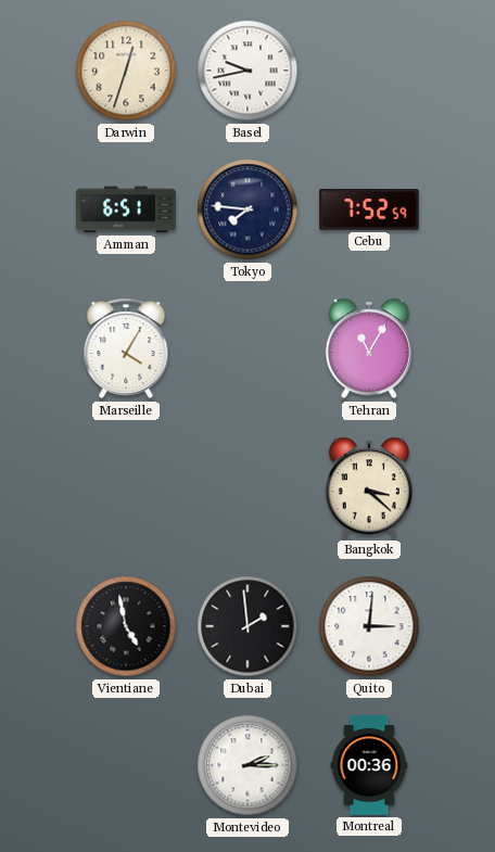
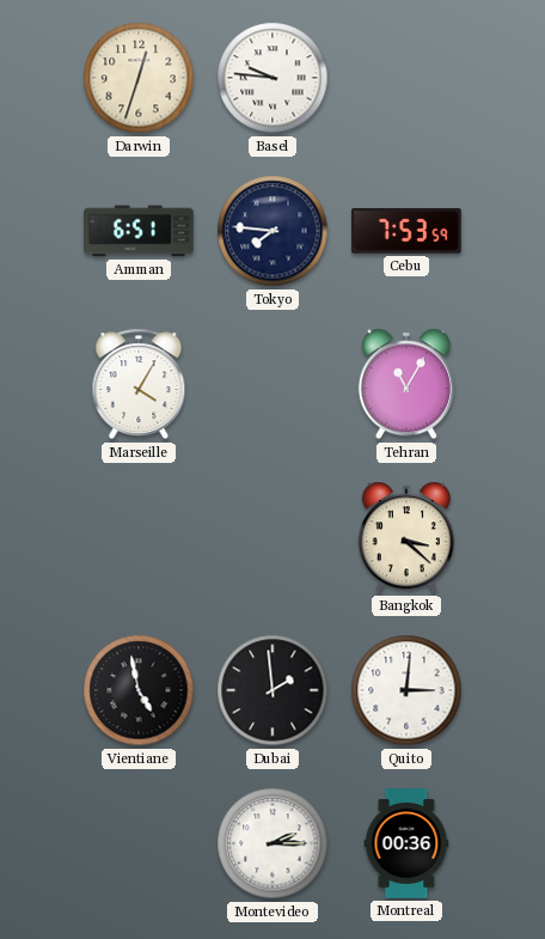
Basel: 9:43 -> 9:46 (272, 78)
Cebu: 7:52 -> 7:53 (408, 231)
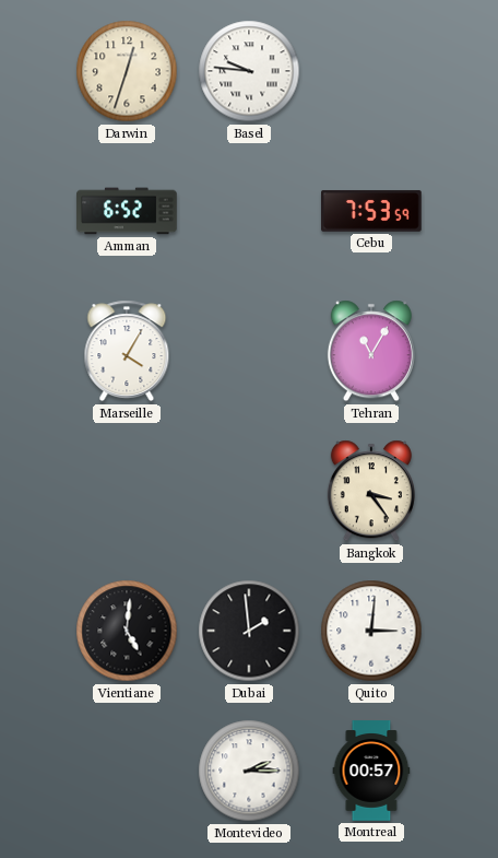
Amman: 6:51 -> 6:52 (127, 211)
Tokyo: 7:46 -> none (272, 231)
Bangkok: 3:22 -> 3:24 (371, 491)
Vientiane: 4:58 -> 5:01 (127, 631)
Montreal: 00:36 -> 00:57 (371, 771)
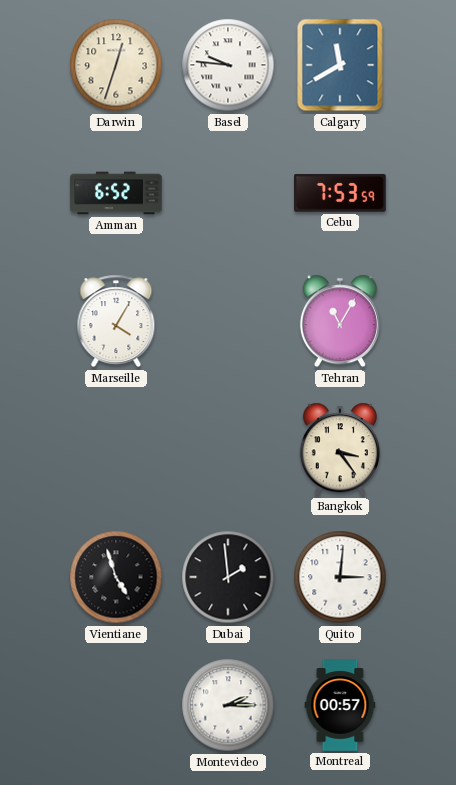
Calgary: none -> 11:40 (340, 65)
Vientiane: 5:01 -> 4:57 (116, 577)
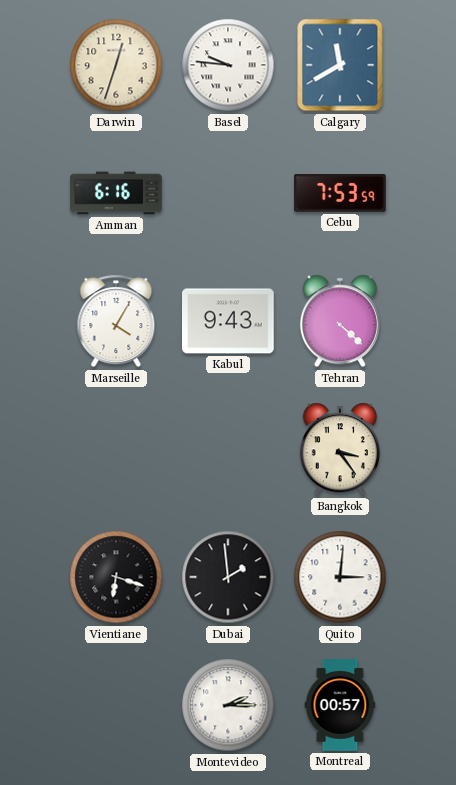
Amman: 6:52 -> 6:16 (116, 193)
Kabul: none -> 9:43 (229, 321)
Tehran: 11:05 -> 4:22 (340, 321)
Vientiane: 4:57 -> 6:18 (116, 577)
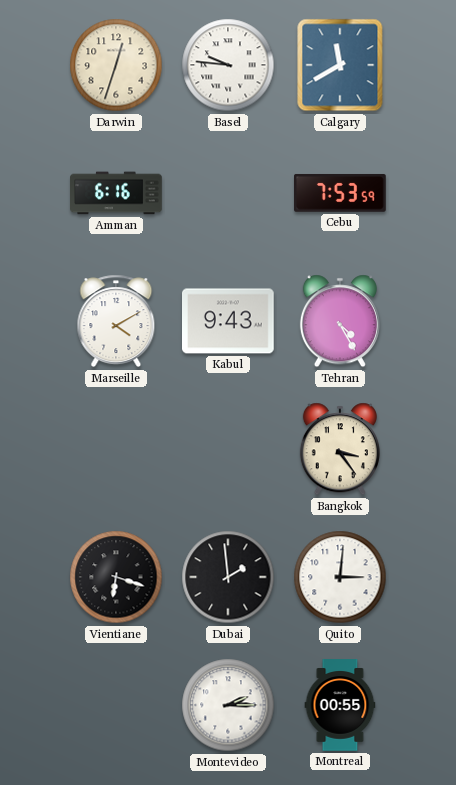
Marseille: 4:05 -> 4:10 (116, 321)
Tehran: 4:22 -> 4:25 (340, 321)
Montreal: 00:57 -> 00:55 (340, 705)
